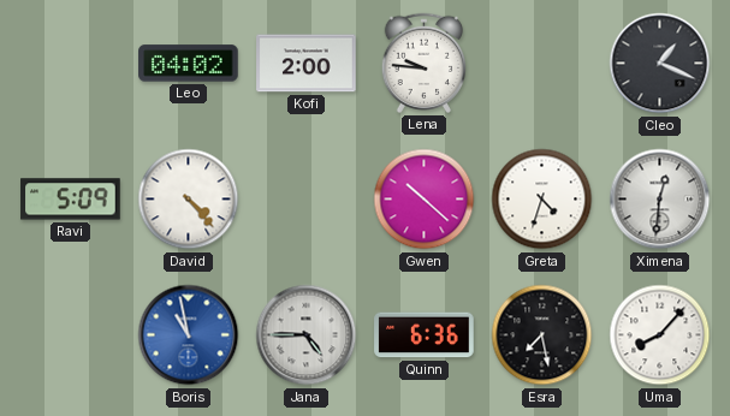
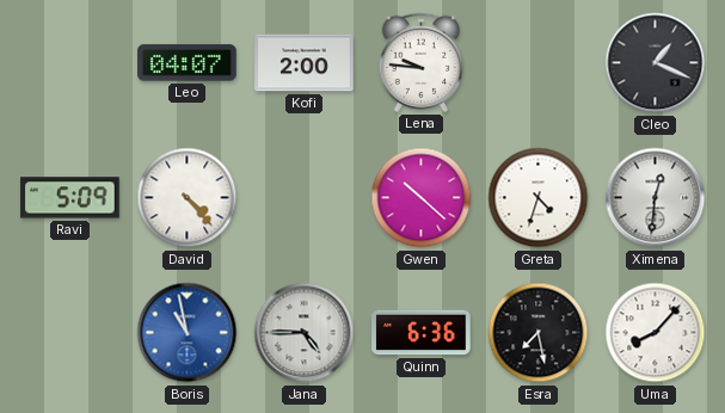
Leo: 04:02 -> 04:07 (188, 63)
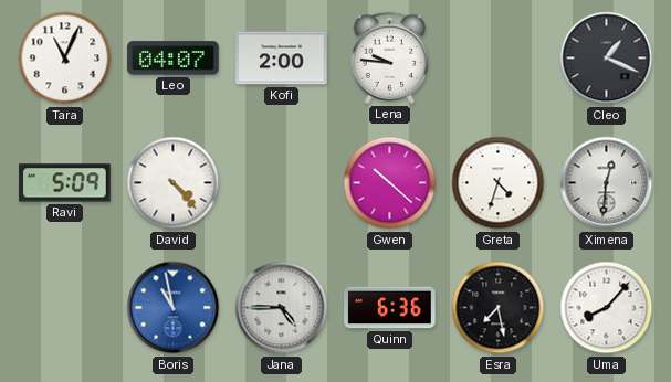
Tara: none -> 11:04 (65, 59)
